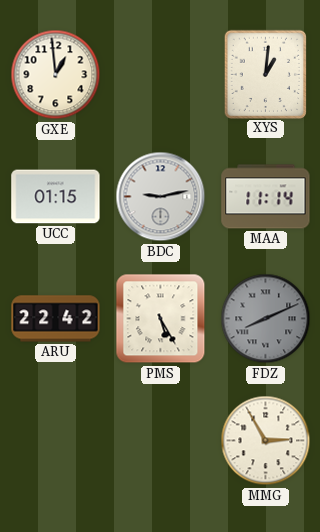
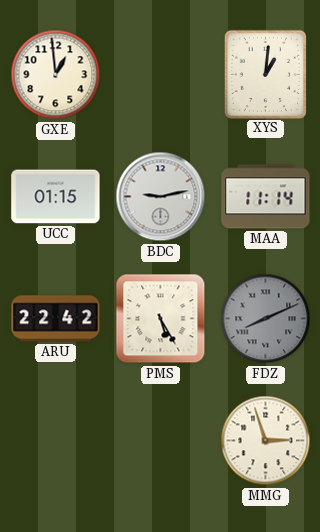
MMG: 2:55 -> 2:57 (266, 441)
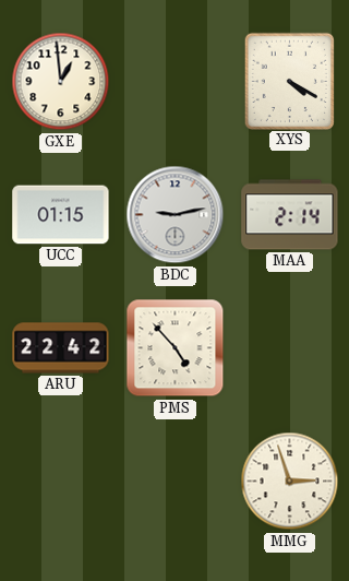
XYS: 1:01 -> 4:20 (289, 81)
MAA: 11:14 -> 2:14 (290, 215)
PMS: 5:25 -> 4:53 (176, 348)
FDZ: 8:11 -> none (266, 319)
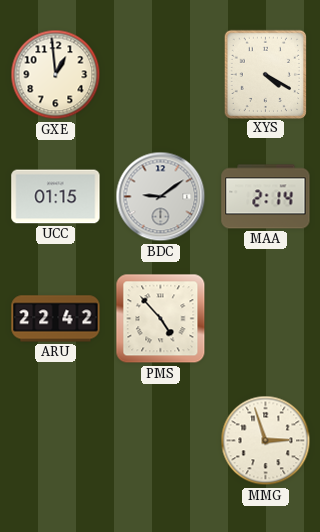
BDC: 9:13 -> 9:09 (161, 197)
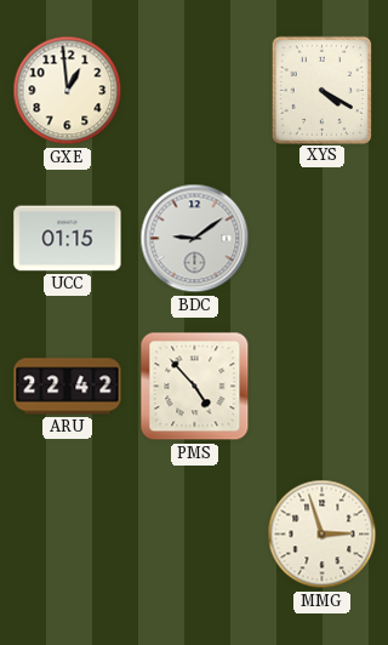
MAA: 2:14 -> none (266, 197)
